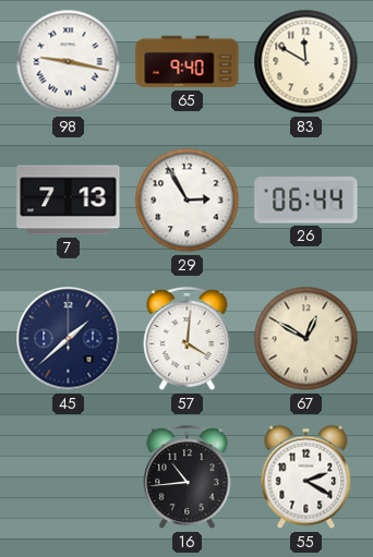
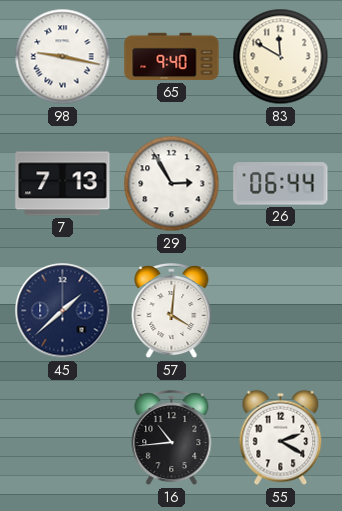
67: 12:50 -> none (306, 339)
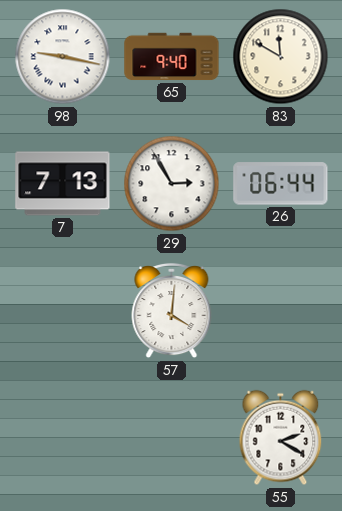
45: 1:38 -> none (63, 311)
16: 10:44 -> none (172, 438)
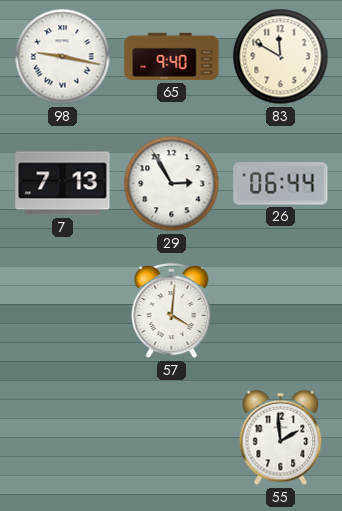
55: 2:20 -> 1:59 (281, 438)
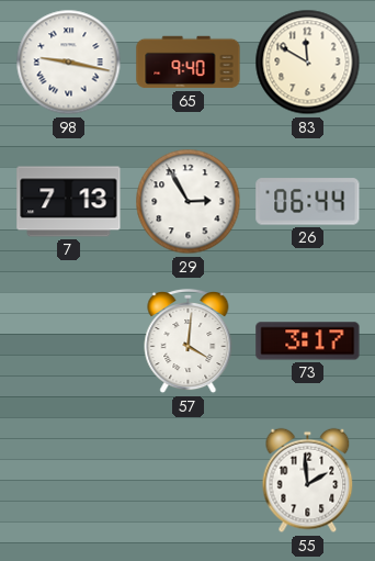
73: none -> 3:17 (308, 341)
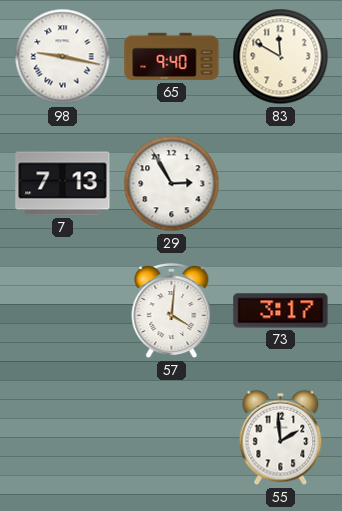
26: 06:44 -> none (308, 202)
